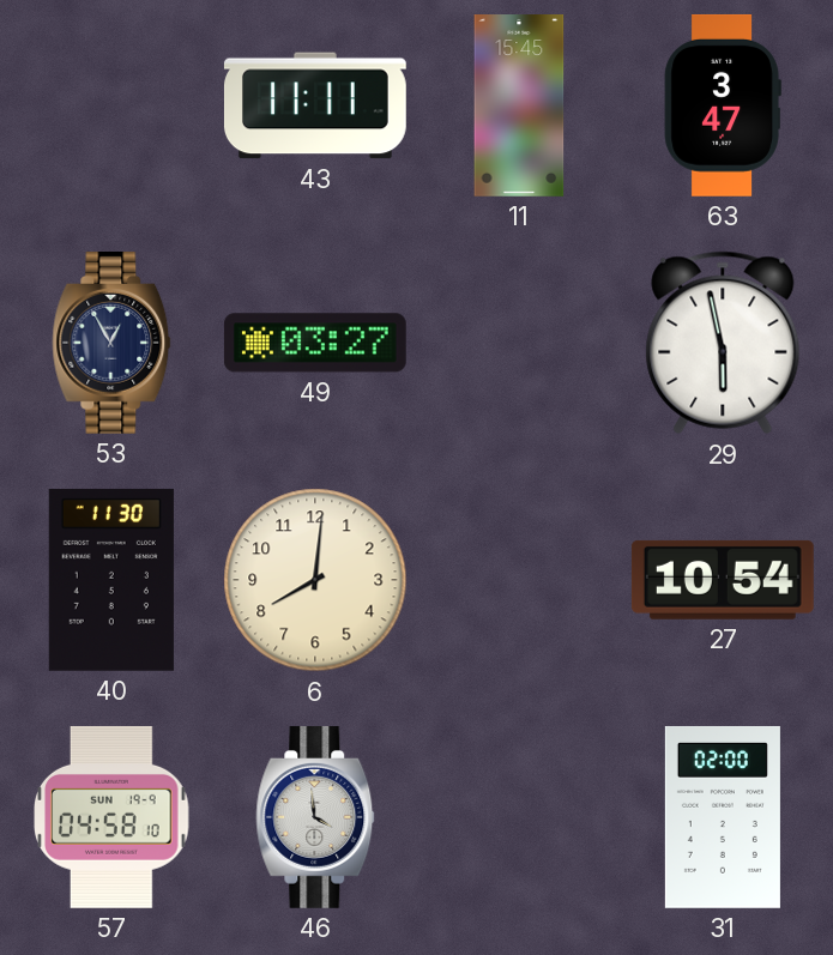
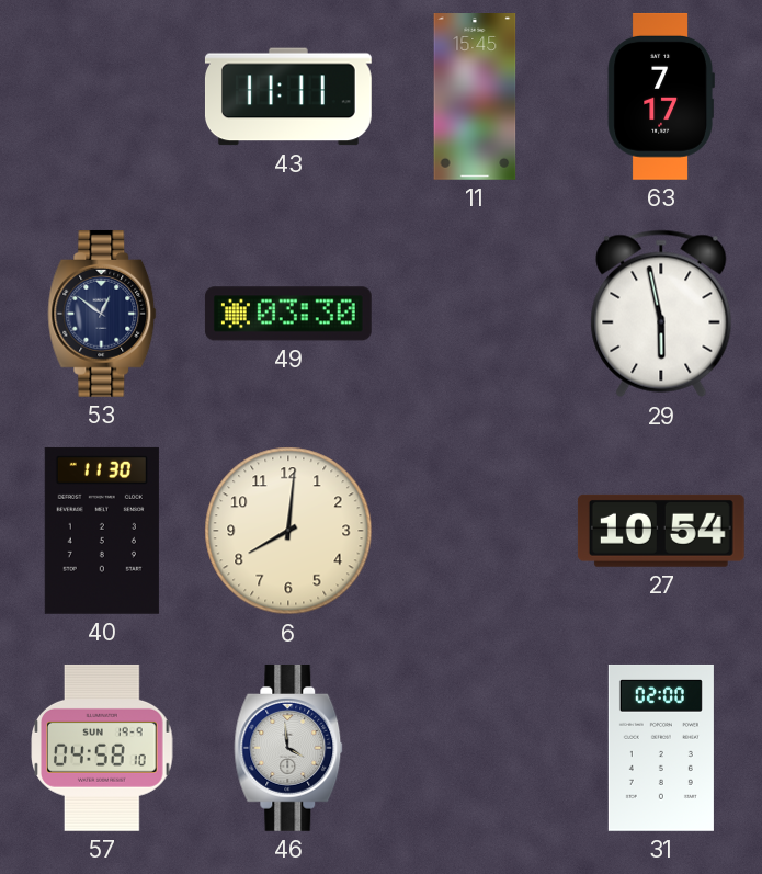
63: 3:47 -> 7:17 (661, 97)
53: 12:55 -> 12:51 (102, 314)
49: 03:27 -> 03:30 (288, 314)
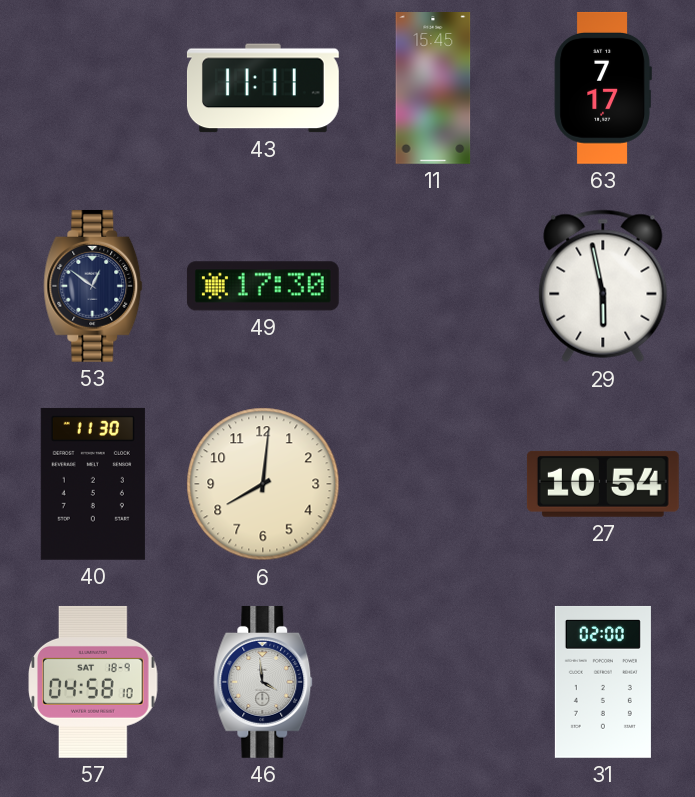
49: 03:30 -> 17:30 (263, 286)
57 date: SUN 19-9 -> SAT 18-9 (93, 682)
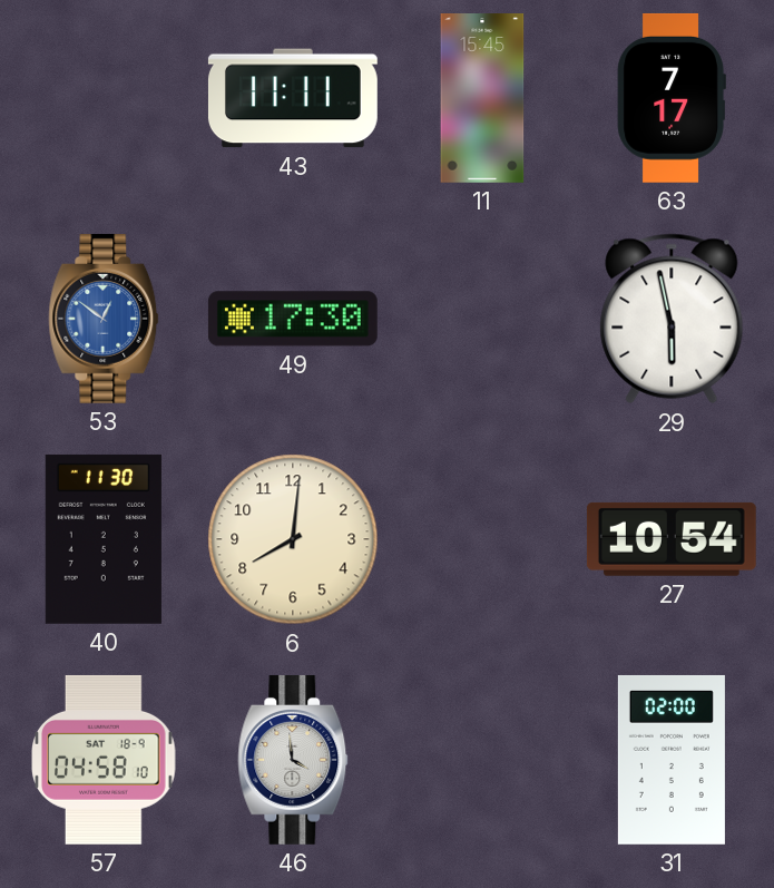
53 dial: navy -> blue (104, 319)
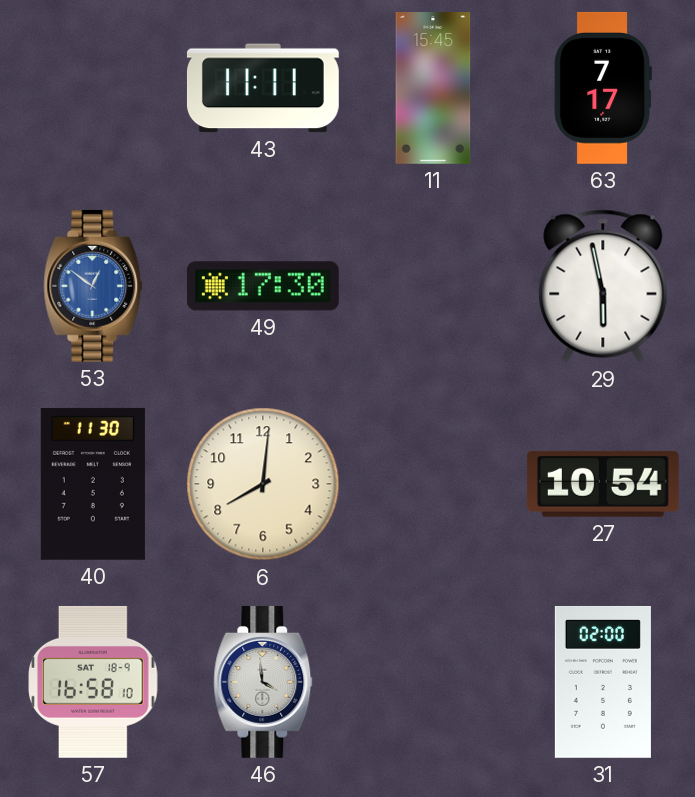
57: 04:58 -> 16:58 (93, 682)
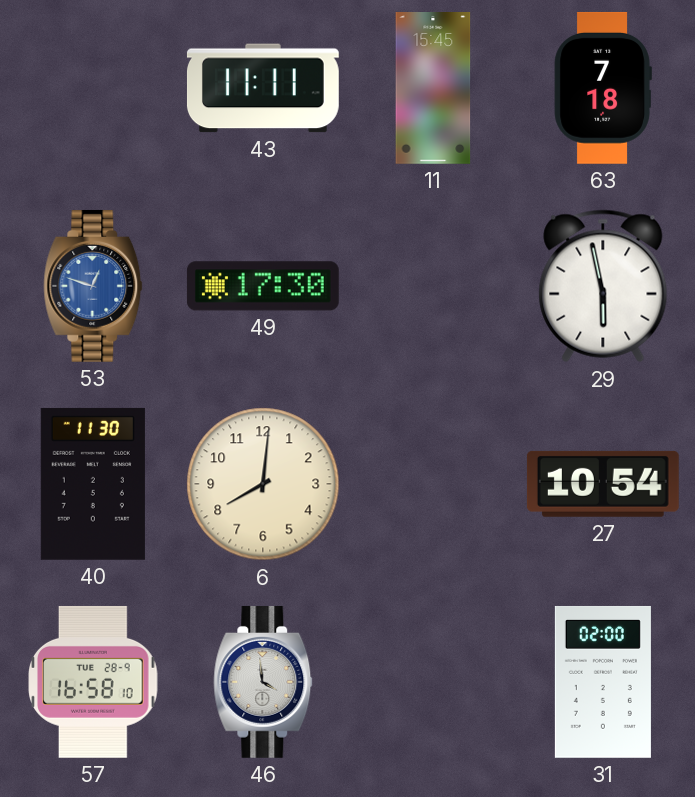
63: 7:17 -> 7:18 (603, 88)
53: 12:51 -> 12:48 (93, 286)
57 date: SAT 18-9 -> TUE 28-9 (93, 682)
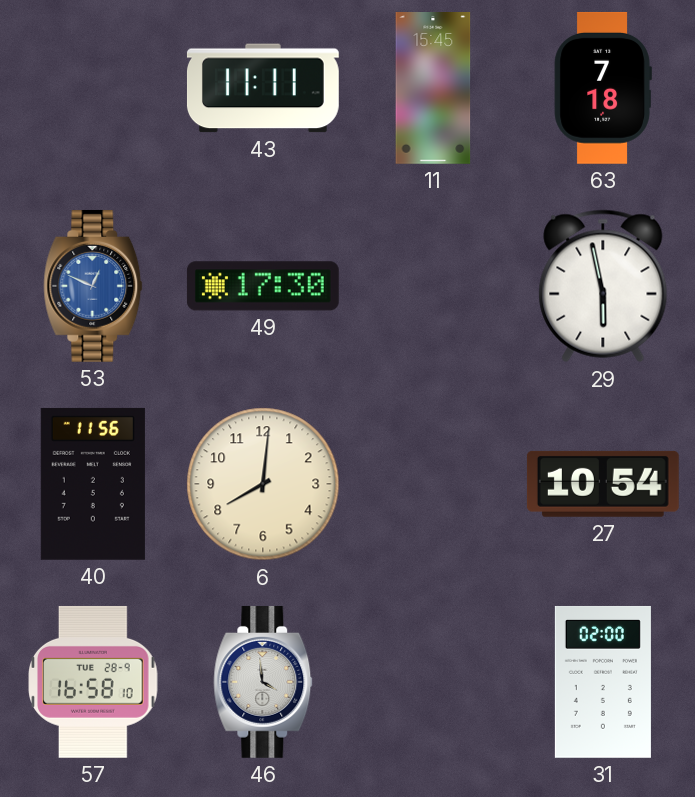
53: 12:48 -> 12:49 (93, 286)
40: 11:30 -> 11:56 (93, 484)
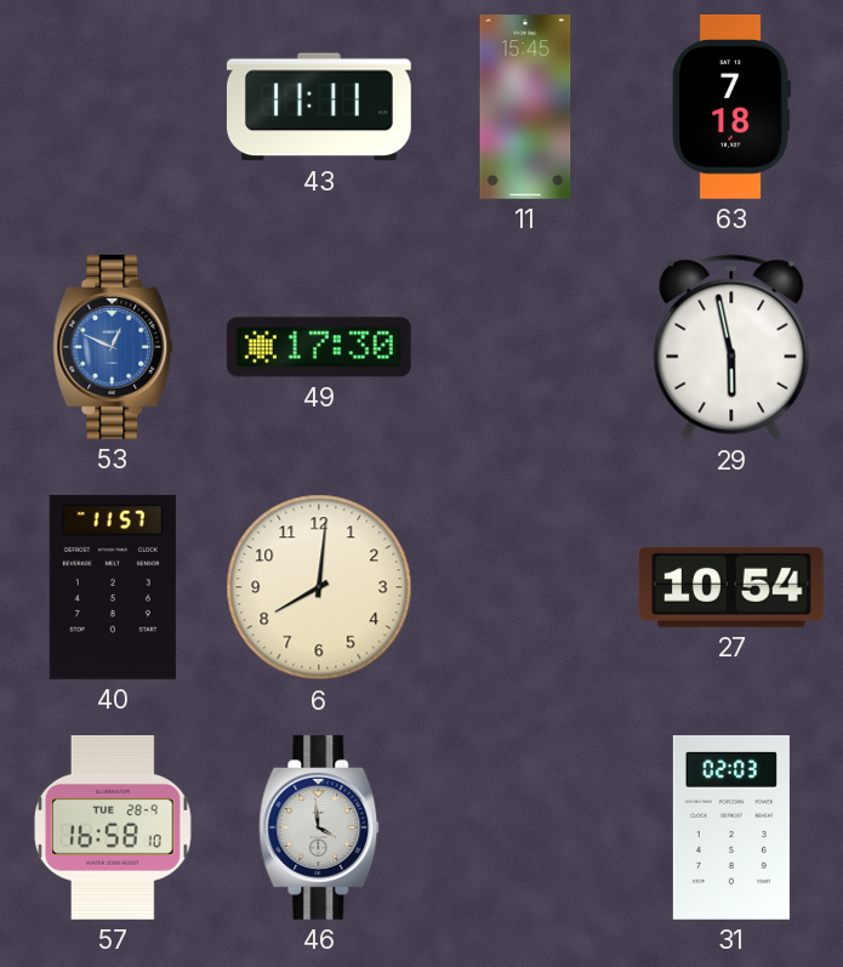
40: 11:56 -> 11:57 (113, 587)
31: 02:00 -> 02:03 (731, 827)
